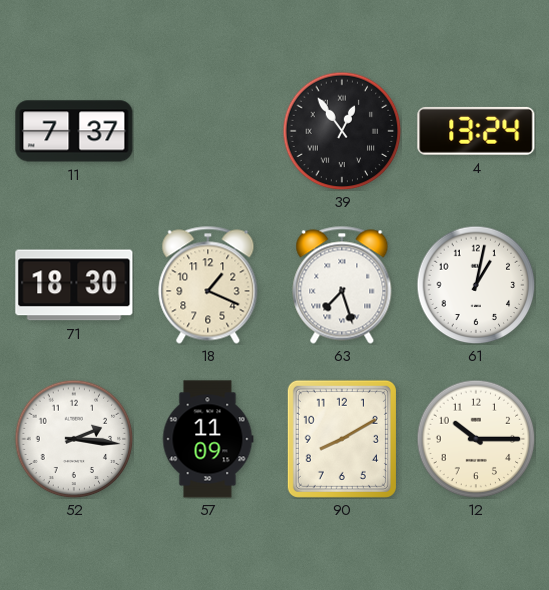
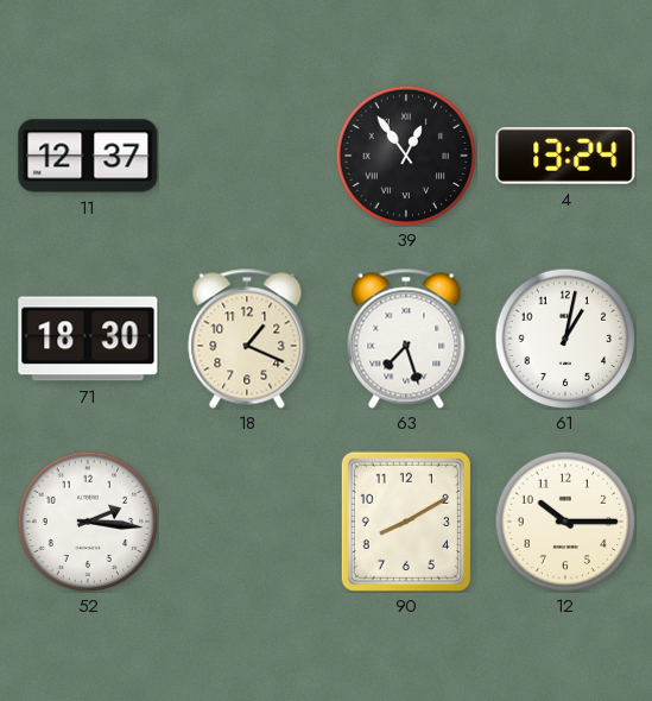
11: 7:37 -> 12:37 (88, 156)
57: 11:09 -> none (208, 439)
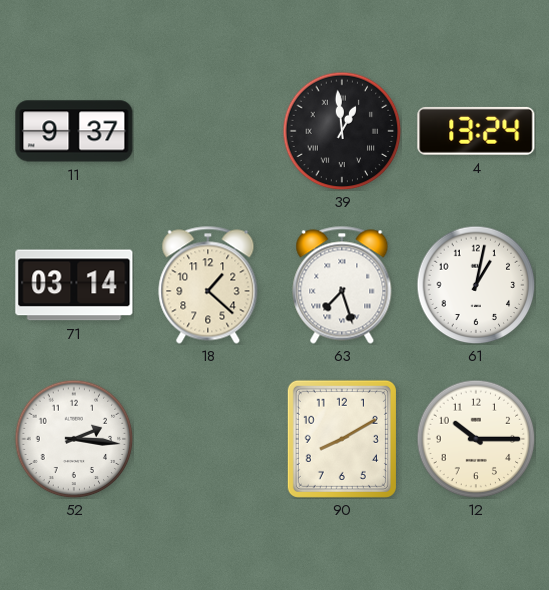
11: 12:37 -> 9:37 (74, 131)
39: 12:54 -> 12:59 (342, 131)
71: 18:30 -> 03:14 (74, 285)
18: 1:19 -> 1:22 (208, 285)
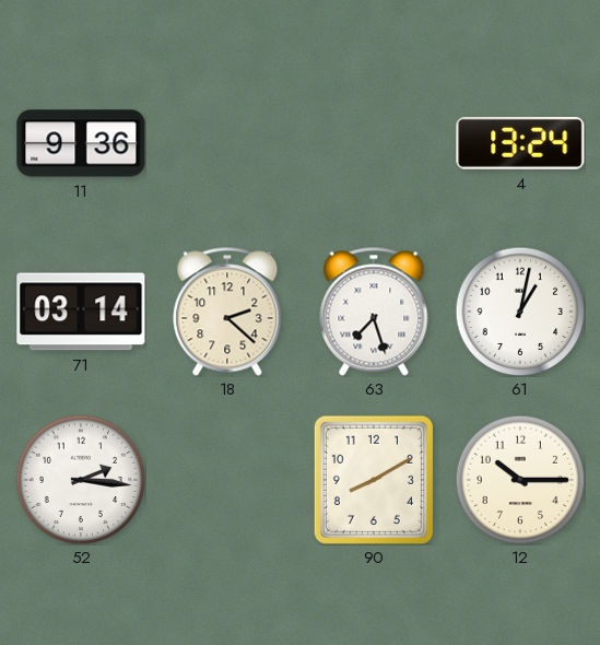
11: 9:37 -> 9:36 (81, 143)
39: 12:59 -> none (342, 131)
18: 1:22 -> 2:22 (227, 312)
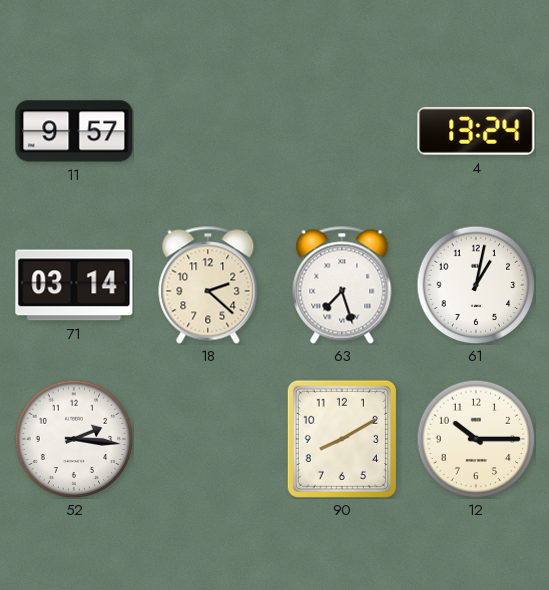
11: 9:36 -> 9:57 (74, 131)
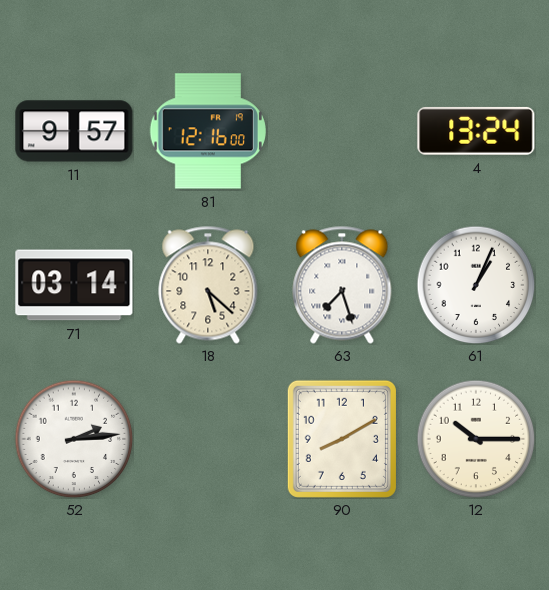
81: none -> 12:16 (208, 131)
18: 2:22 -> 5:22 (208, 285)
61: 1:02 -> 1:04 (476, 285)
52: 2:16 -> 2:14 (74, 439)
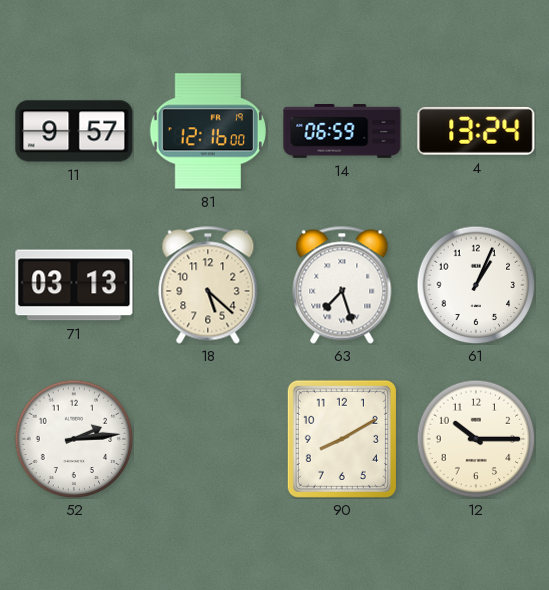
14: none -> 06:59 (342, 132)
71: 03:14 -> 03:13 (74, 285)
